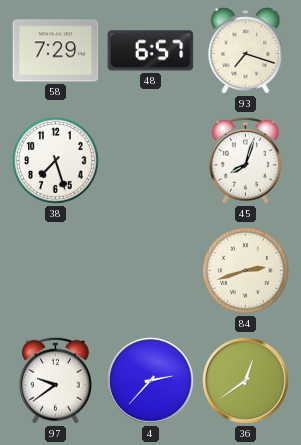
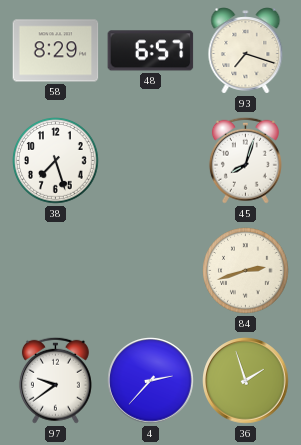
58: 7:29 -> 8:29 (56, 51)
36: 12:39 -> 1:57 (246, 381)
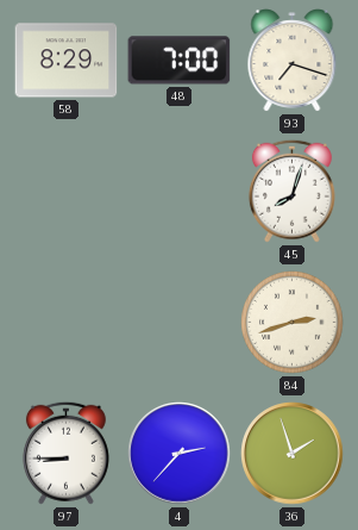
48: 6:57 -> 7:00 (180, 61)
38: 7:27 -> none (56, 161)
97: 9:39 -> 8:45 (65, 453)
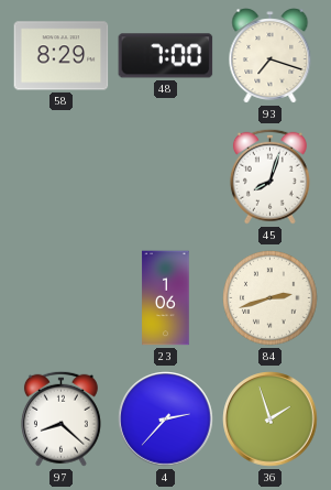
23: none -> 1:06 (166, 298)
97: 8:45 -> 8:22 (60, 418)
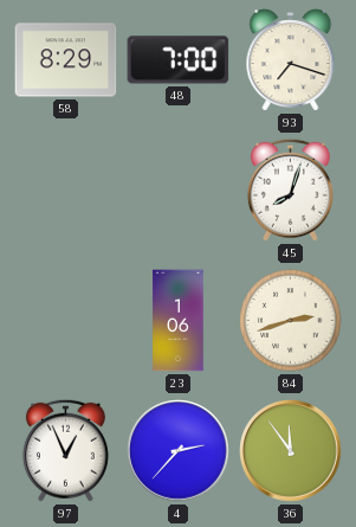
97: 8:22 -> 12:56 (65, 450)
36: 1:57 -> 11:54 (291, 451)
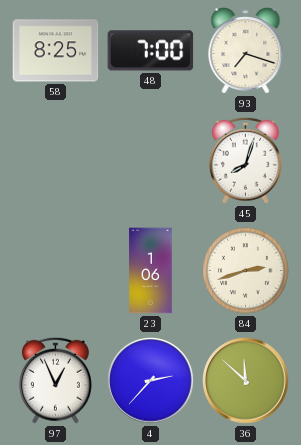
58: 8:29 -> 8:25 (56, 51)
36: 11:54 -> 11:52 (246, 381)
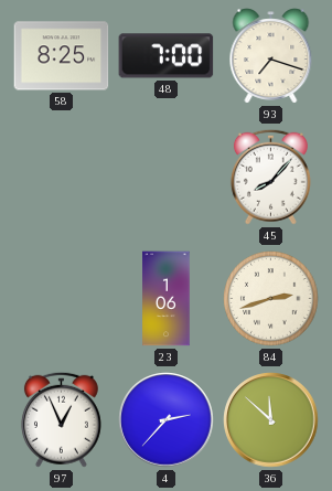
45: 8:03 -> 8:07 (270, 177)
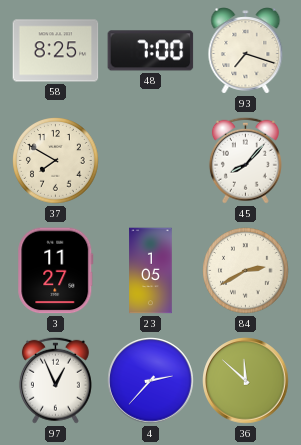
37: none -> 7:50 (56, 161)
3: none -> 11:27 (56, 271)
23: 1:06 -> 1:05 (151, 271)
84: 2:42 -> 2:40 (246, 271)
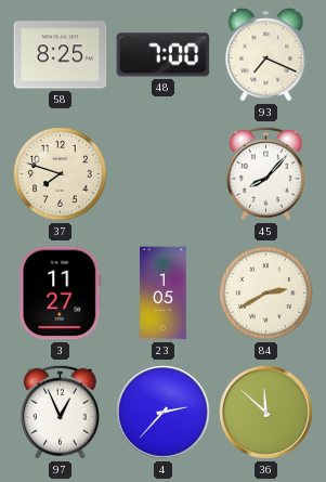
93: 7:18 -> 7:19 (266, 55)
37: 7:50 -> 7:48 (61, 174)
